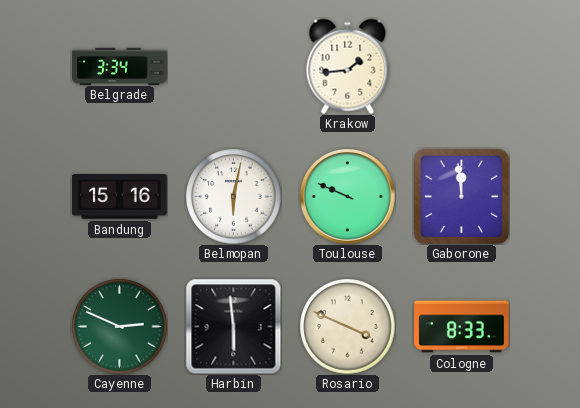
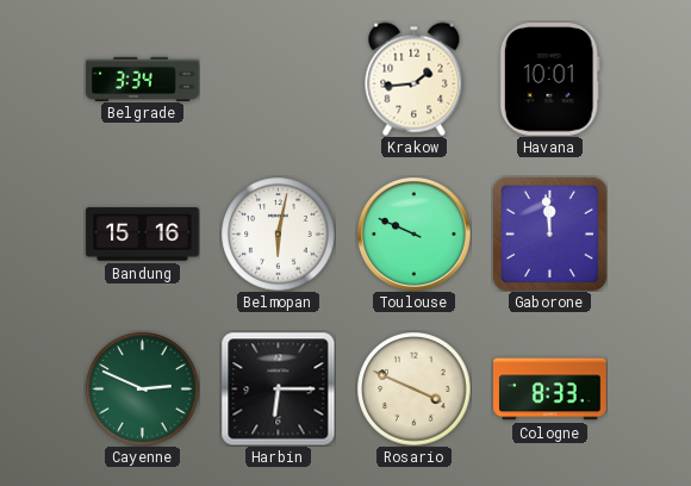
Havana: none -> 10:01 (549, 80)
Harbin: 5:59 -> 6:15 (278, 388)
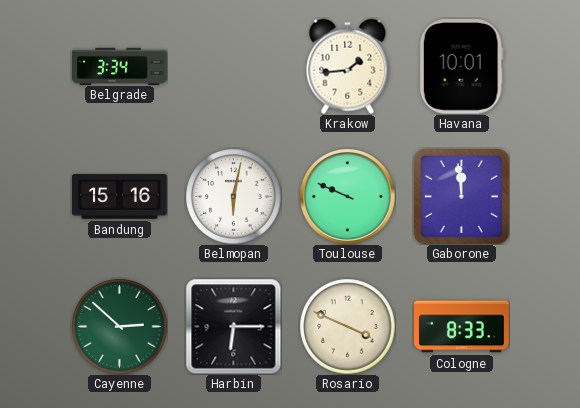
Cayenne: 2:49 -> 2:52 (119, 326)
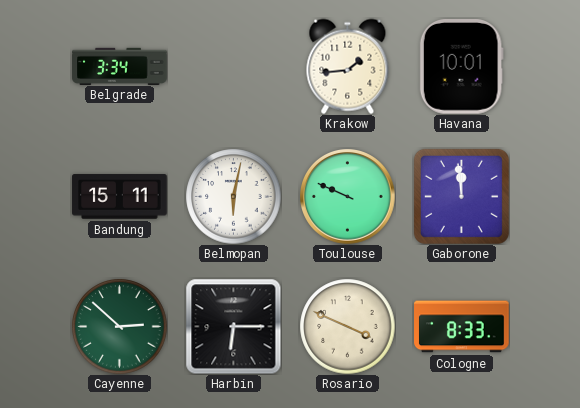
Bandung: 15:16 -> 15:11 (120, 197)
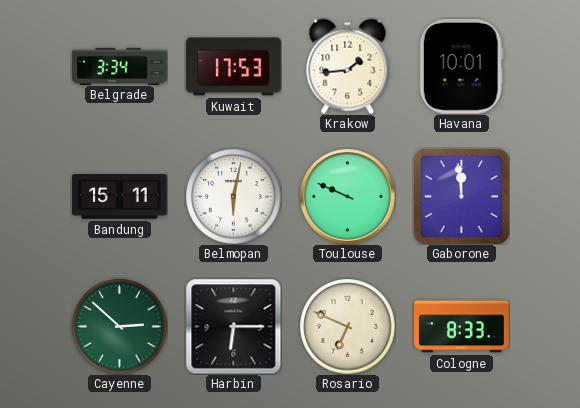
Kuwait: none -> 17:53 (234, 67)
Rosario: 3:49 -> 6:49 (347, 326)
